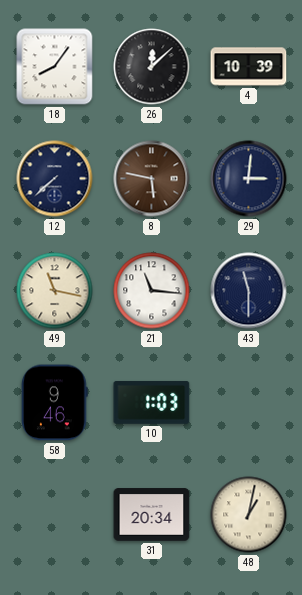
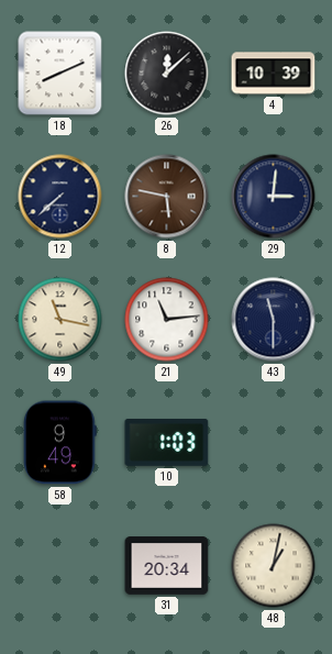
18: 8:06 -> 8:11 (60, 74)
21: 11:16 -> 11:14 (167, 320)
58: 9:46 -> 9:49 (60, 443)
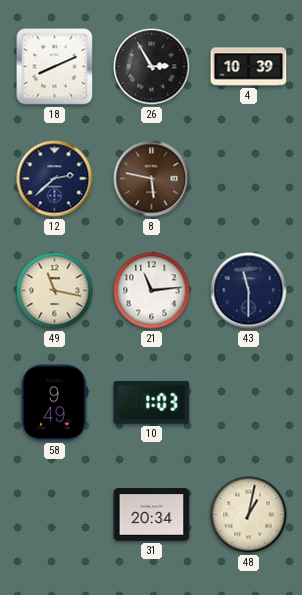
26: 12:08 -> 2:55 (152, 67)
12: 7:38 -> 2:38 (55, 179)
29: 3:01 -> none (274, 197)
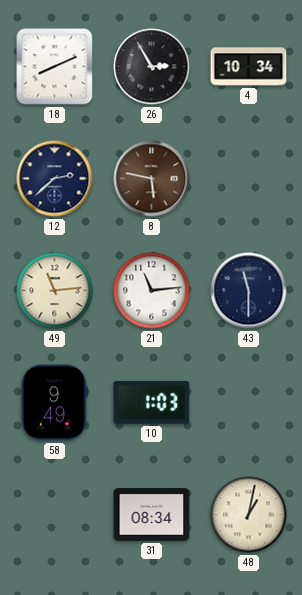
4: 10:39 -> 10:34 (249, 67)
49: 11:17 -> 11:14 (55, 291)
31: 20:34 -> 08:34 (152, 515)
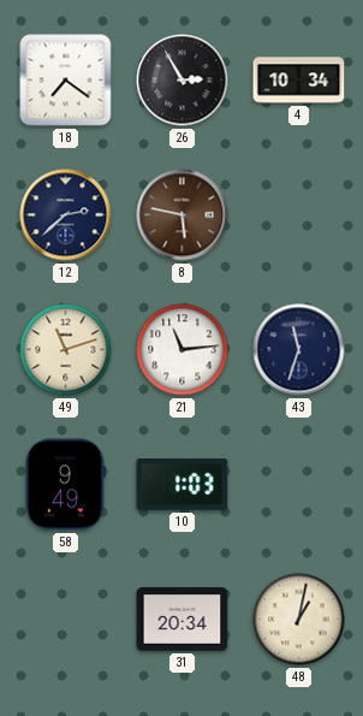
18: 8:11 -> 7:21 (66, 81)
49: 11:14 -> 11:12 (66, 350)
43: 11:30 -> 11:33 (299, 350)
31: 08:34 -> 20:34 (183, 620)
